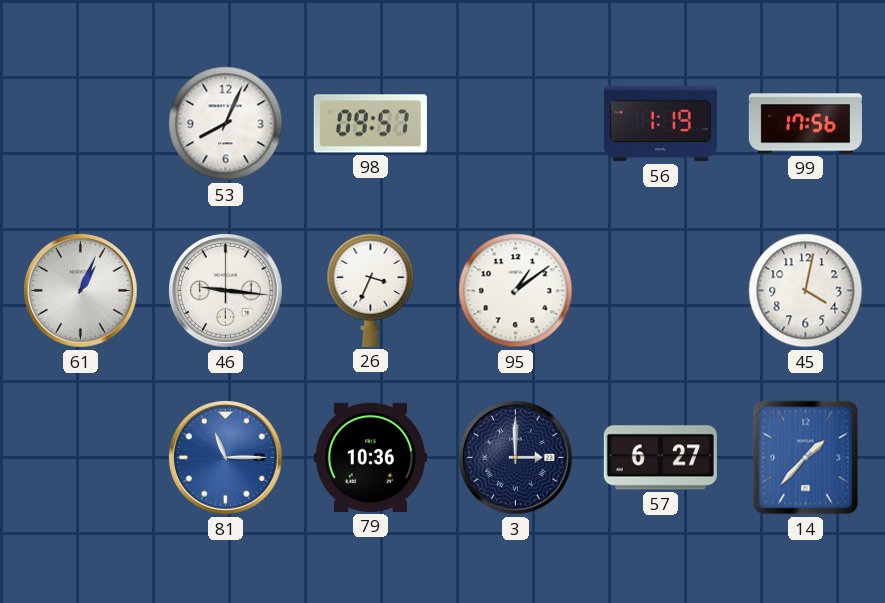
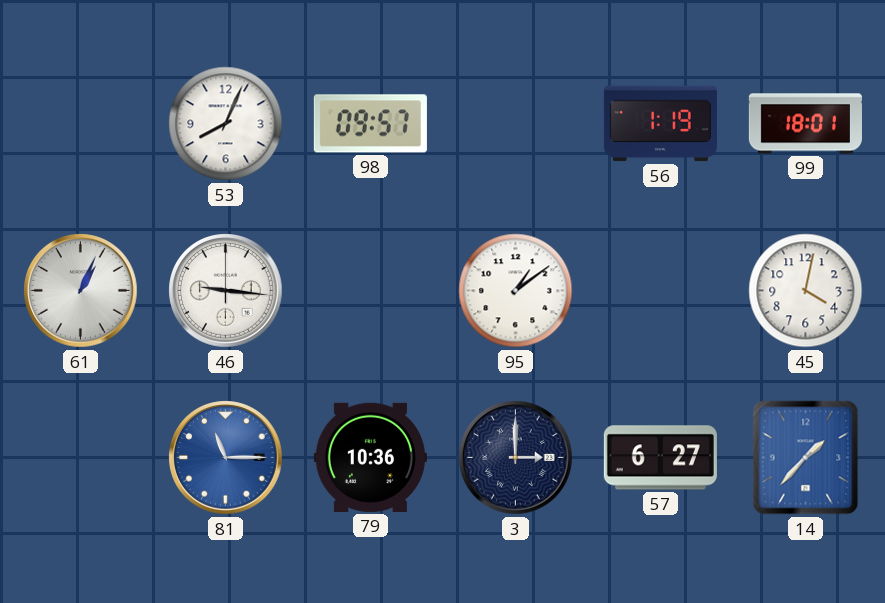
99: 17:56 -> 18:01 (805, 124)
26: 3:34 -> none (371, 290)
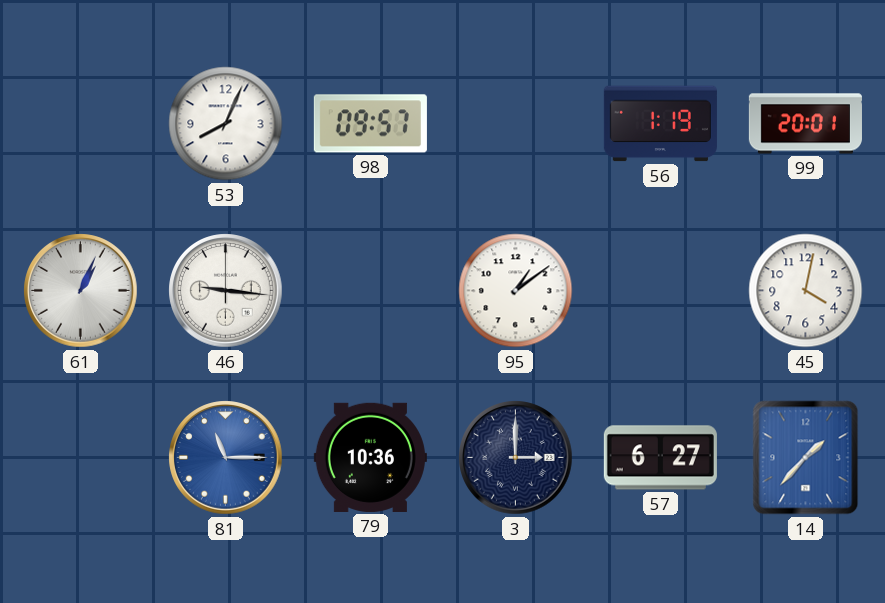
99: 18:01 -> 20:01 (805, 124)
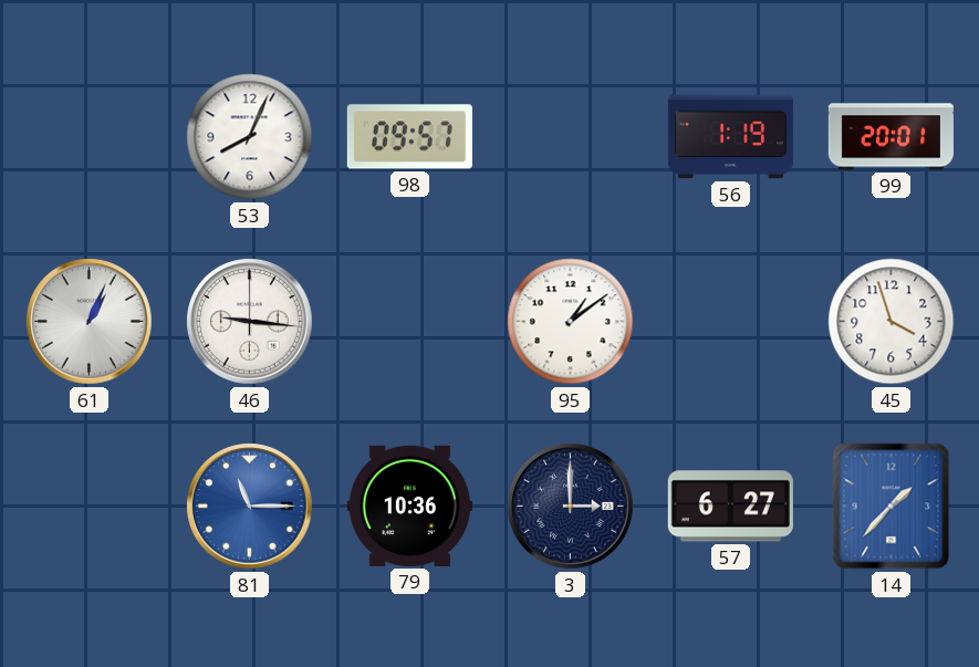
45: 4:02 -> 3:57 (892, 322)
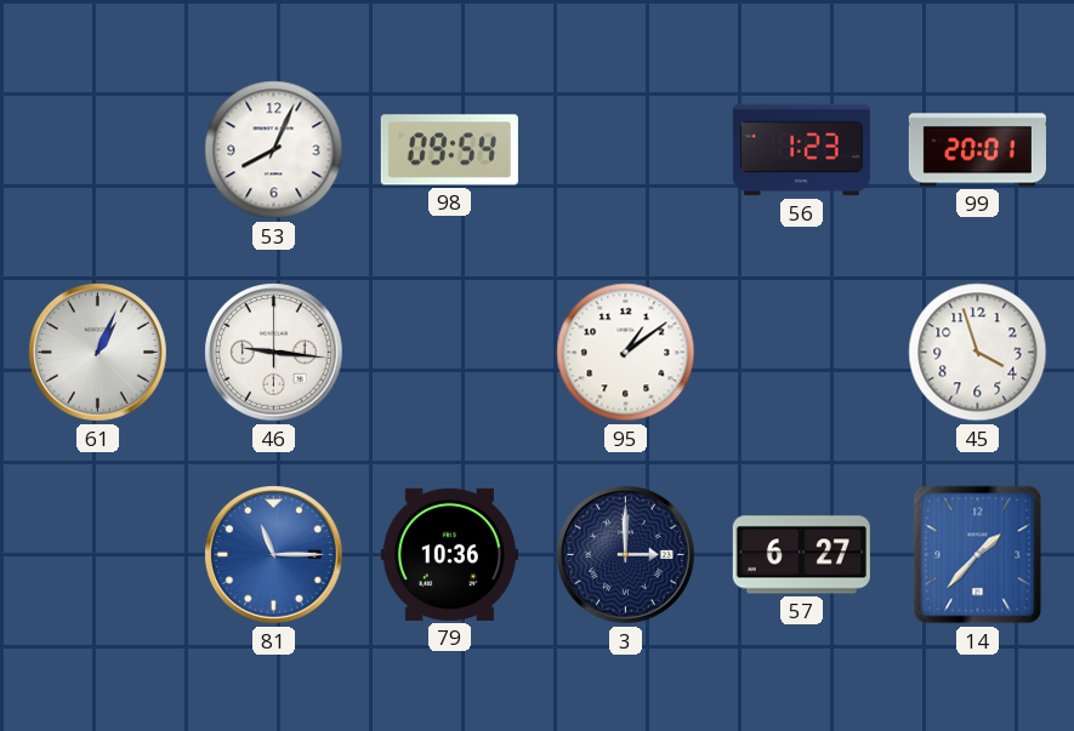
98: 09:57 -> 09:54 (449, 150)
56: 1:19 -> 1:23 (801, 150)
